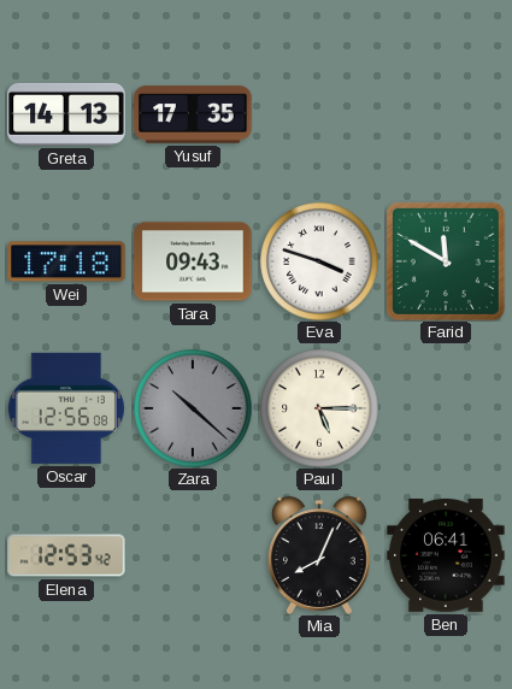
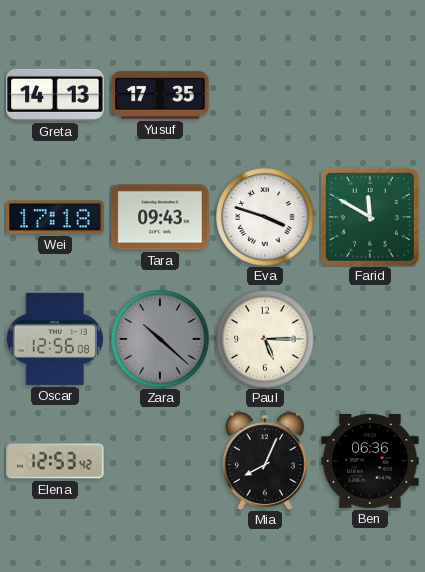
Ben: 06:41 -> 06:36 (370, 461)
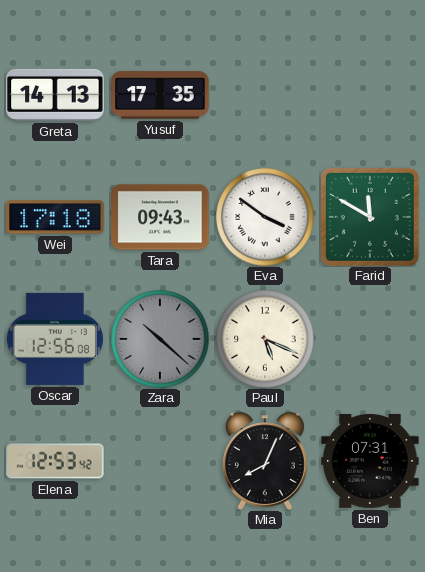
Eva: 3:48 -> 3:51 (265, 217)
Paul: 5:15 -> 5:19 (265, 339)
Ben: 06:36 -> 07:31 (370, 461)
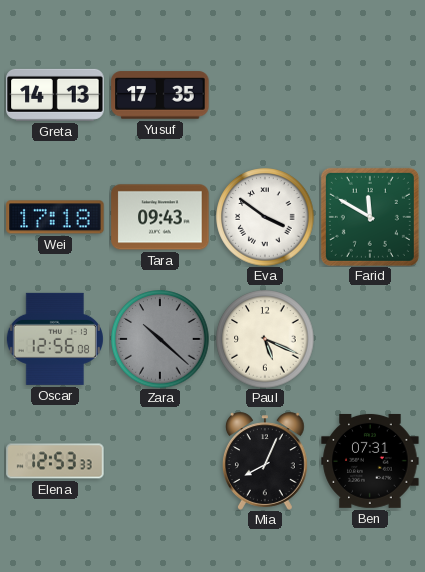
Elena: 12:53:42 -> 12:53:33 (55, 461)
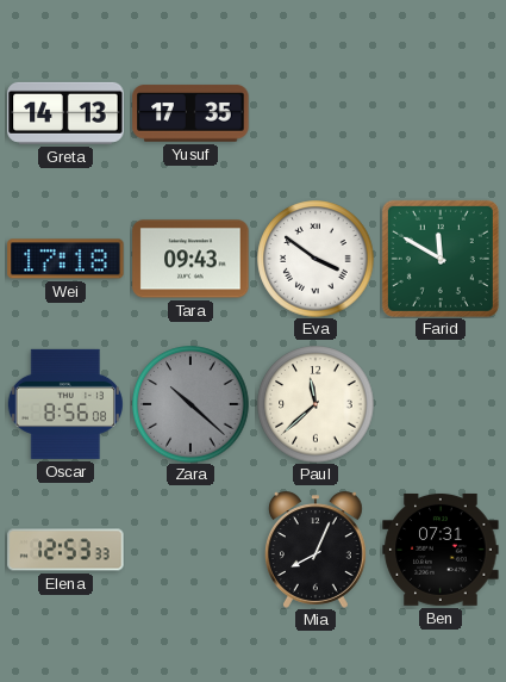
Oscar: 12:56 -> 8:56 (65, 404)
Paul: 5:19 -> 11:38 (316, 404)
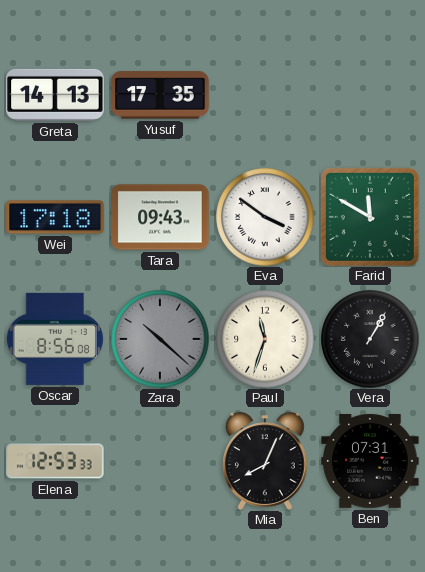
Paul: 11:38 -> 11:33 (265, 339)
Vera: none -> 1:05 (370, 339)
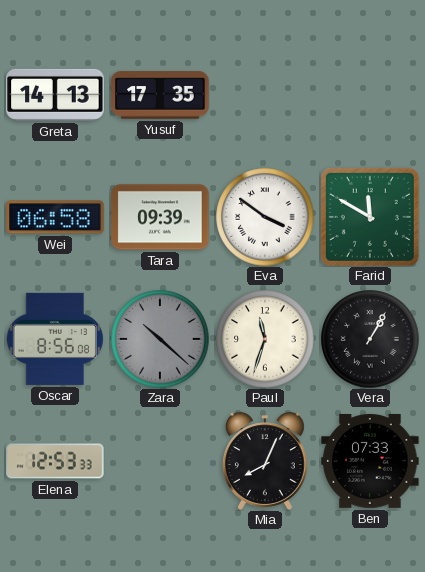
Wei: 17:18 -> 06:58 (55, 217)
Tara: 09:43 -> 09:39 (160, 217)
Ben: 07:31 -> 07:33 (370, 461)
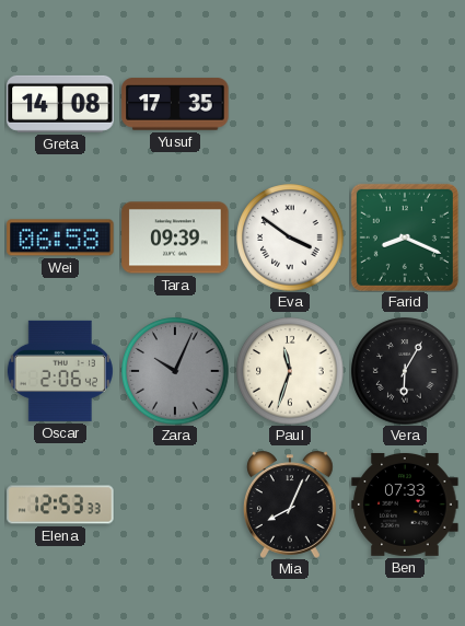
Greta: 14:13 -> 14:08 (60, 104)
Farid: 11:50 -> 8:19 (405, 237)
Oscar: 8:56 -> 2:06 (60, 371)
Zara: 10:22 -> 10:04 (175, 371)
Vera: 1:05 -> 6:05 (405, 371)
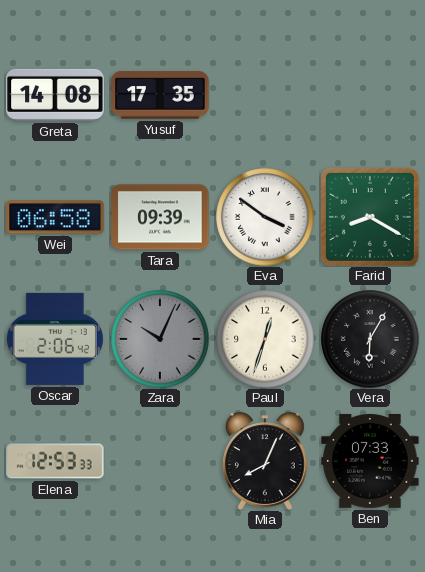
Farid: 8:19 -> 8:20 (370, 217)
Paul: 11:33 -> 12:33 (265, 339)
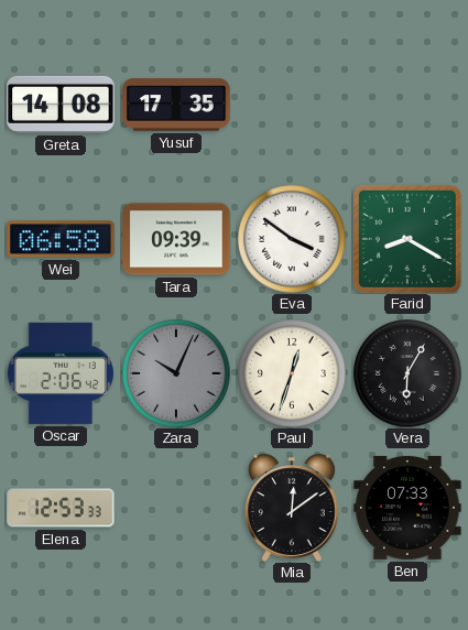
Mia: 8:04 -> 12:09 (292, 508)
